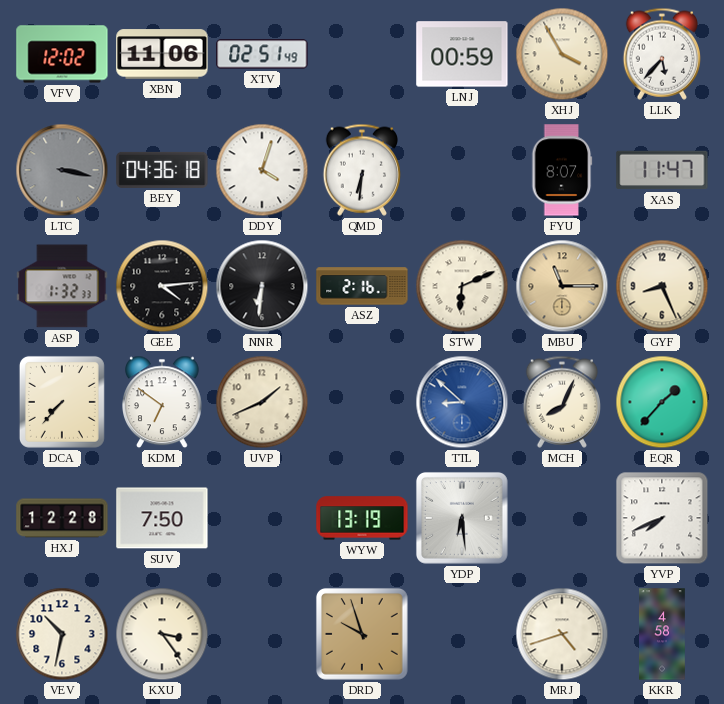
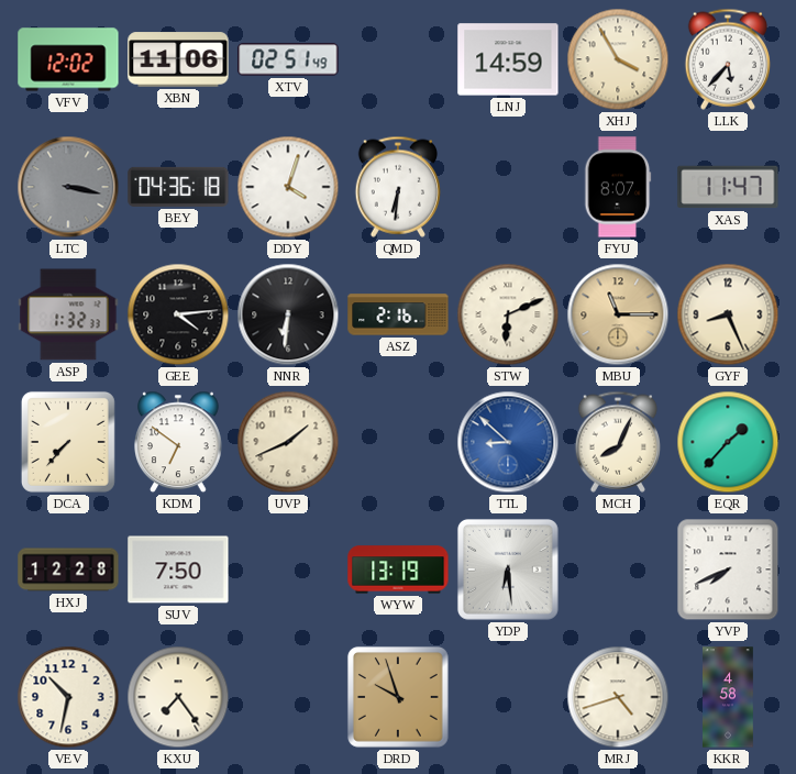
LNJ: 00:59 -> 14:59 (508, 59)
KXU: 3:24 -> 7:24 (178, 697)
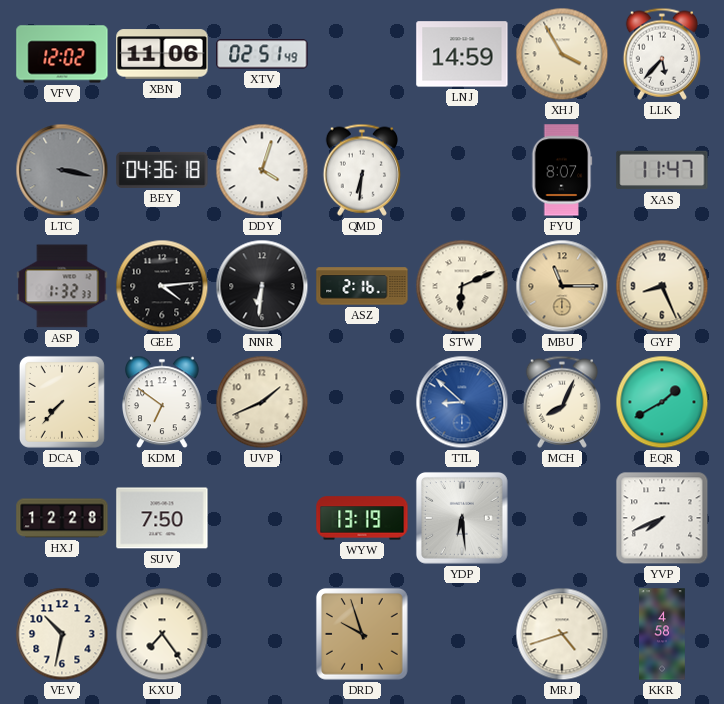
EQR: 1:37 -> 1:40 (662, 402)
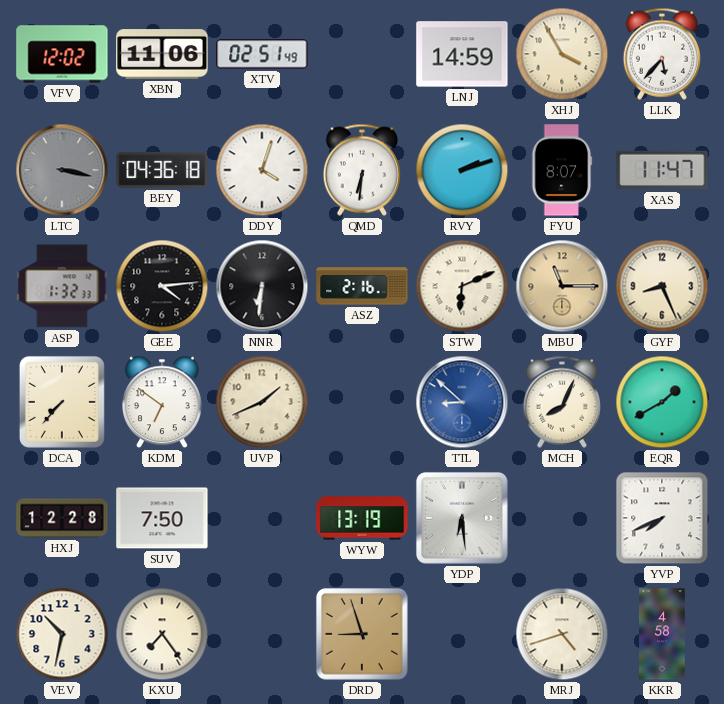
RVY: none -> 2:12 (462, 170)
DRD: 9:57 -> 8:57 (362, 634)
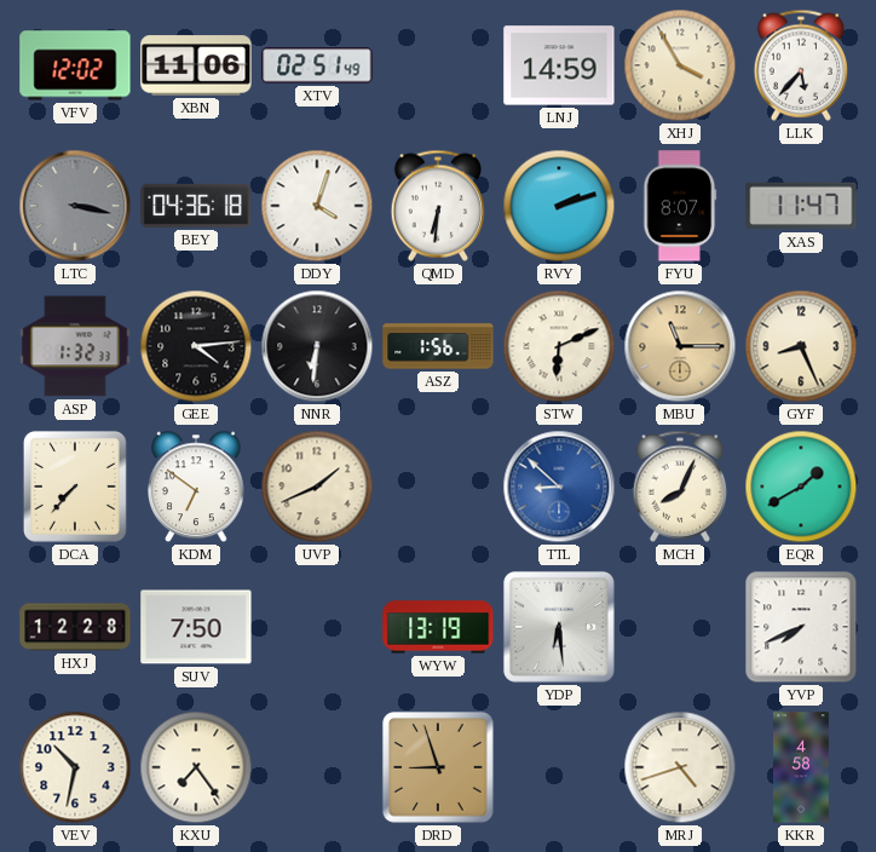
ASZ: 2:16 -> 1:56 (438, 346)
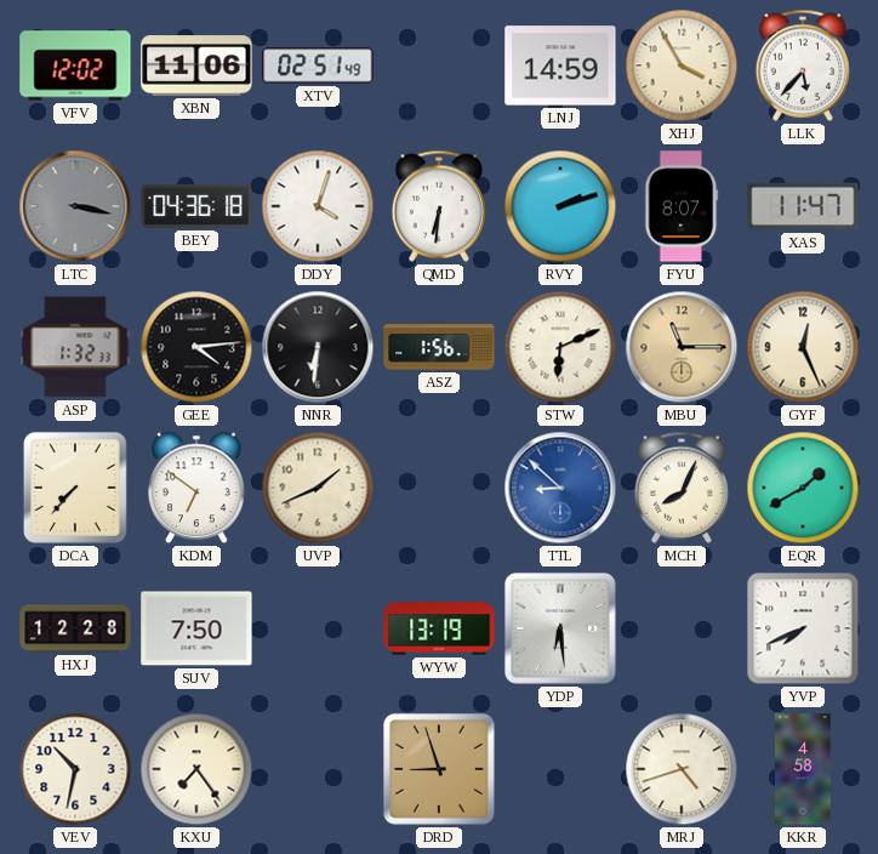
GYF: 8:26 -> 12:26 (803, 347)
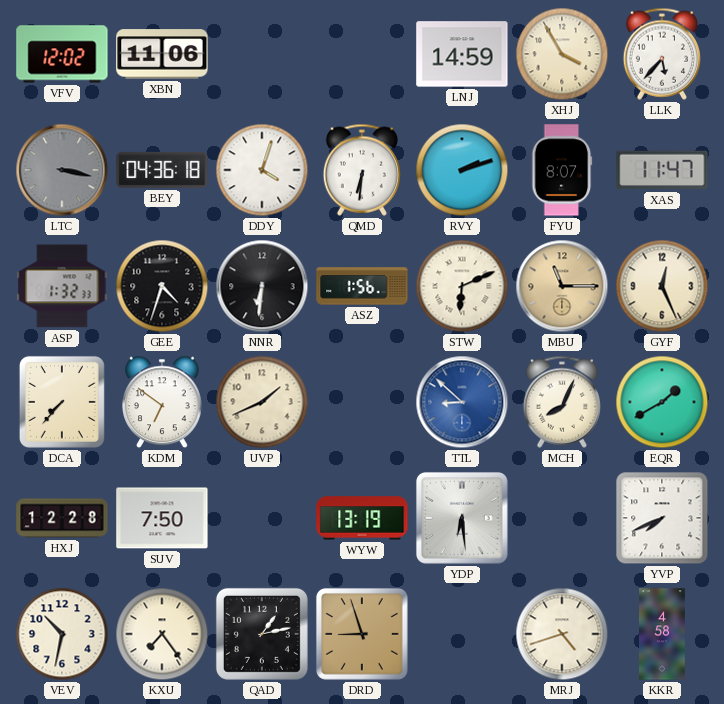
XTV: 02:51 -> none (318, 66)
GEE: 4:14 -> 4:33 (162, 286)
QAD: none -> 1:13 (262, 634)
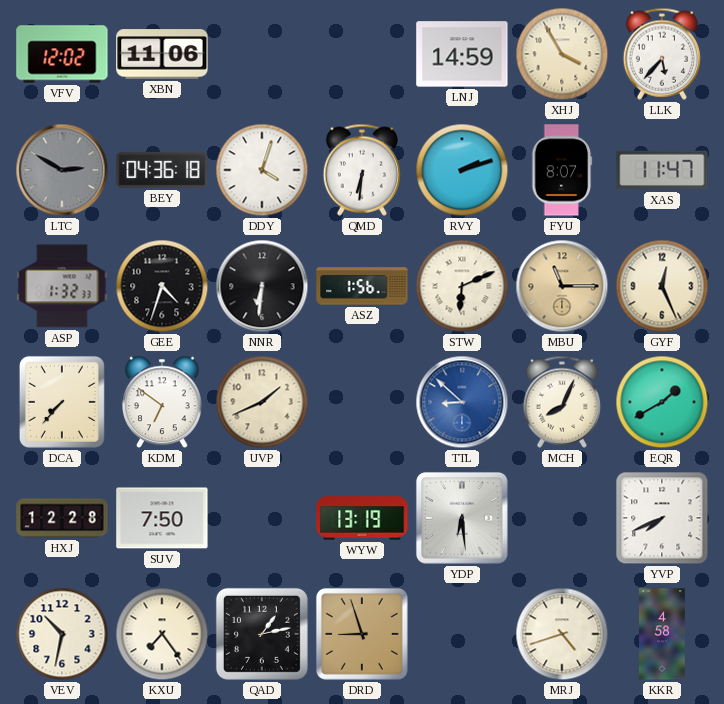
LTC: 3:17 -> 2:50 (62, 170)
